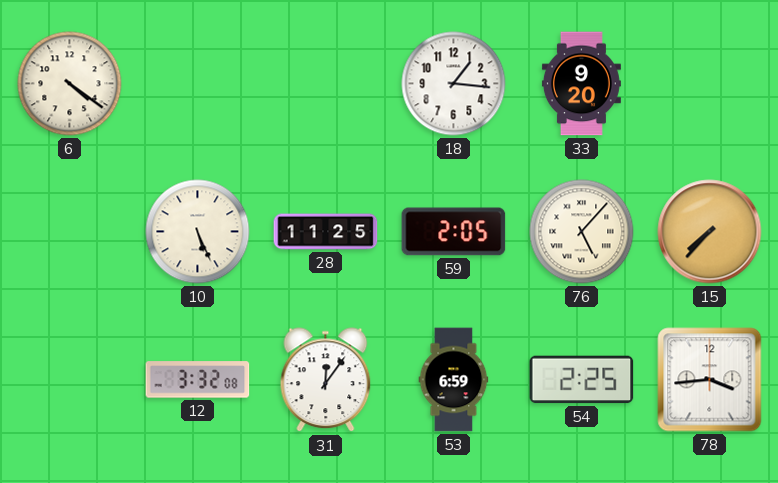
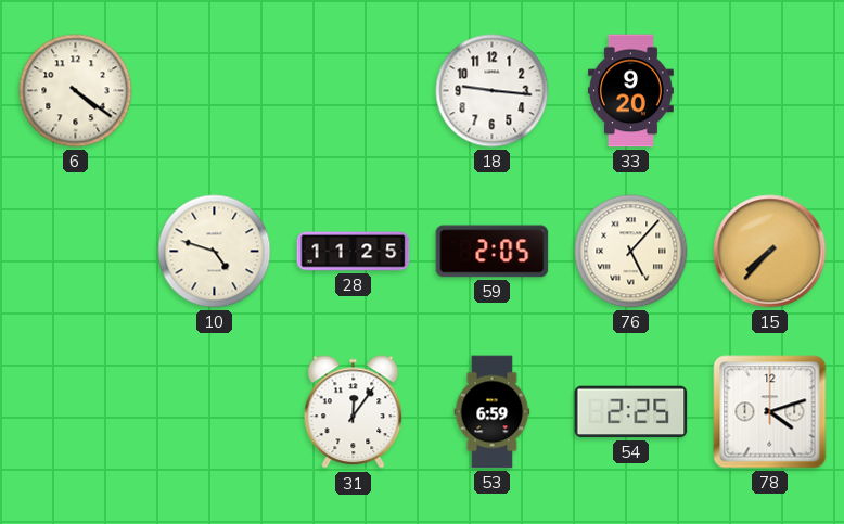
18: 1:16 -> 9:16 (493, 91)
10: 5:26 -> 4:48 (215, 252)
12: 3:32 -> none (198, 380)
78: 3:44 -> 4:12 (770, 412)
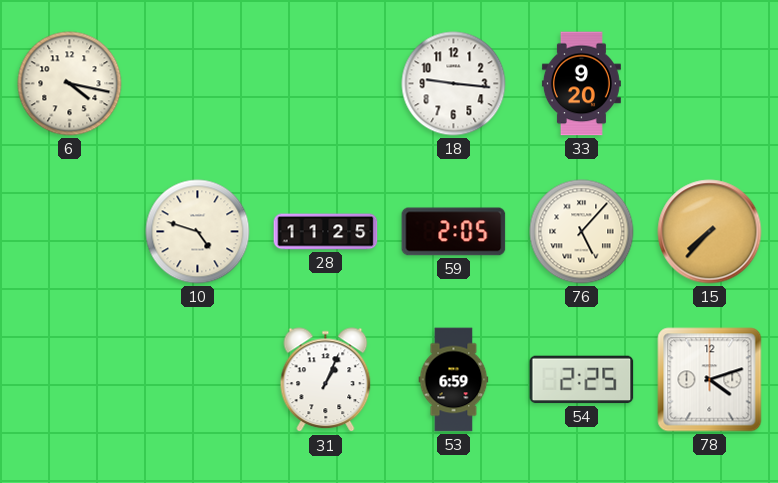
6: 4:21 -> 4:17 (70, 84)
31: 12:06 -> 1:04 (326, 380)
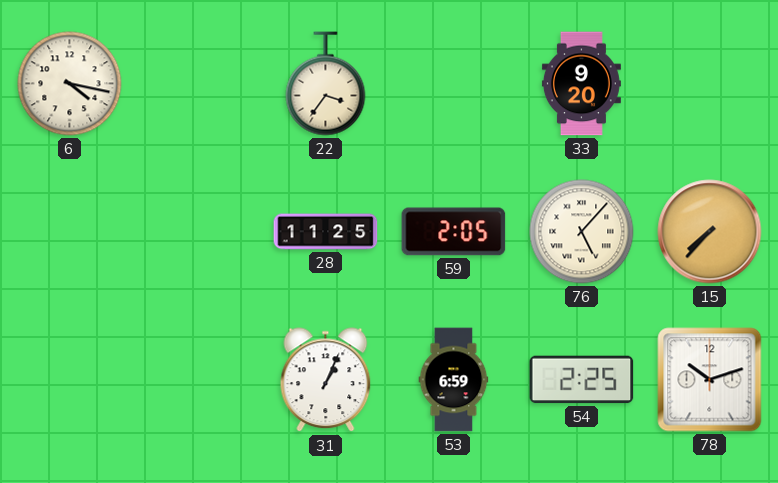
22: none -> 3:36 (326, 84)
18: 9:16 -> none (454, 84)
10: 4:48 -> none (198, 232)
78: 4:12 -> 10:12 (710, 380)
